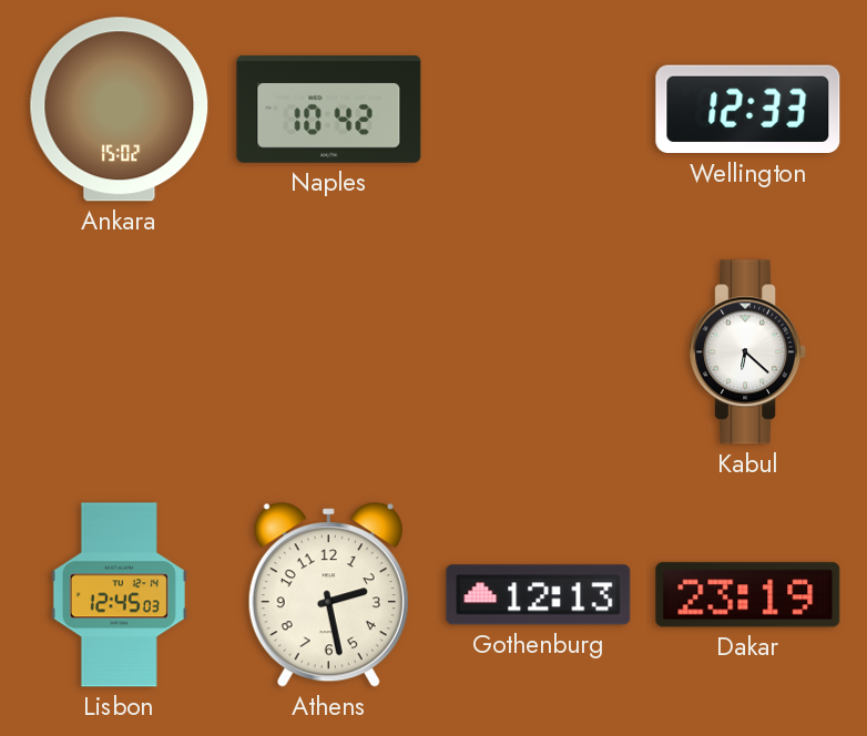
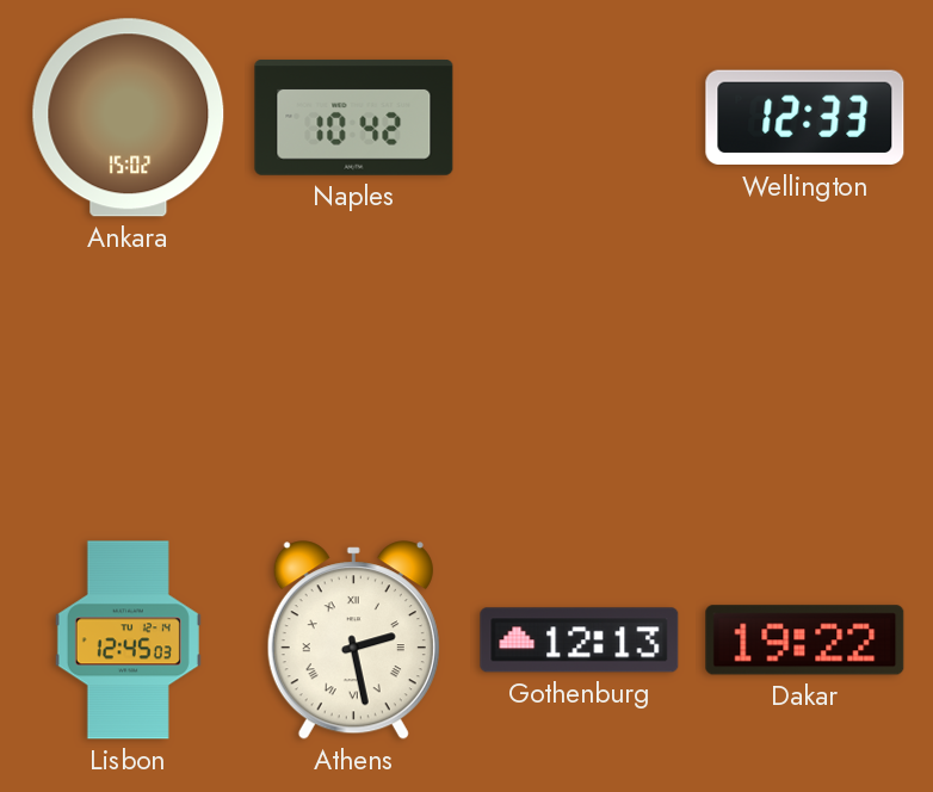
Kabul: 6:22 -> none (748, 352)
Athens numerals: Arabic -> Roman (353, 641)
Dakar: 23:19 -> 19:22 (805, 641)
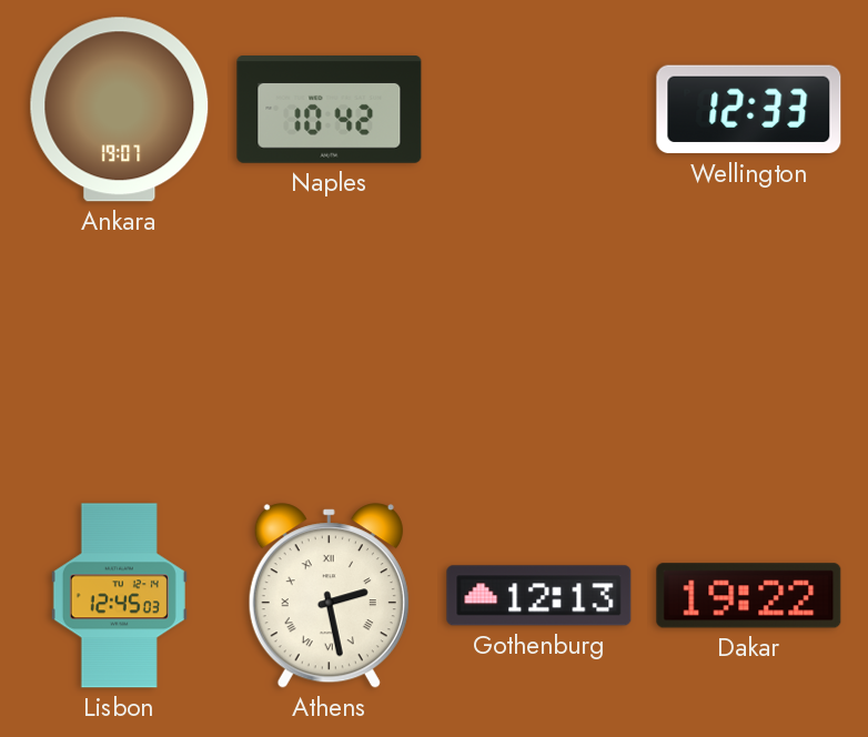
Ankara: 15:02 -> 19:07 (120, 110)
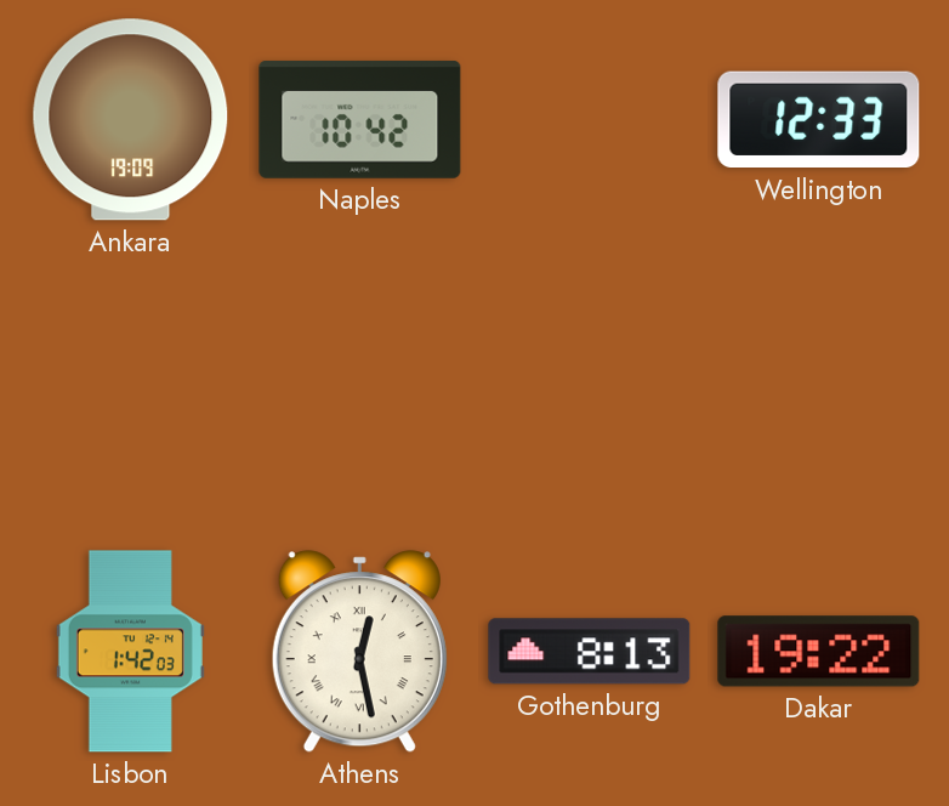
Ankara: 19:07 -> 19:09 (131, 120)
Lisbon: 12:45 -> 1:42 (130, 652)
Athens: 2:28 -> 12:28 (359, 652)
Gothenburg: 12:13 -> 8:13 (590, 652)
